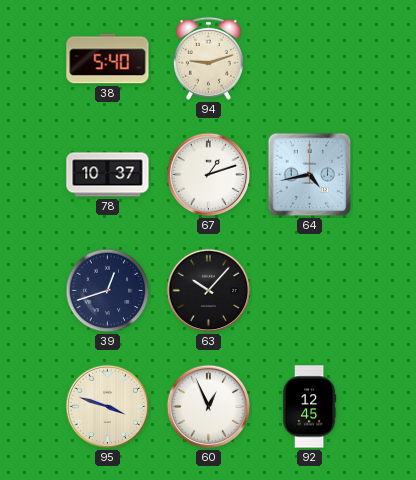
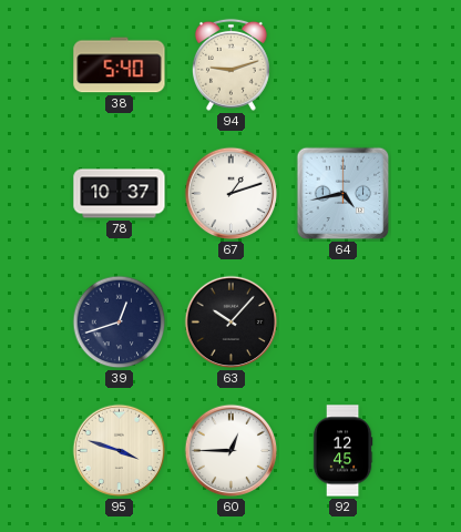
60: 12:56 -> 12:45 (232, 451)
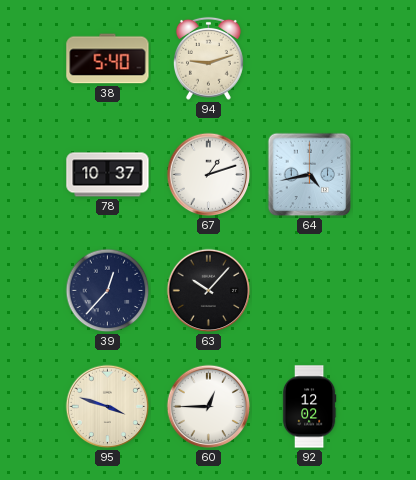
39: 12:42 -> 12:37 (108, 291)
92: 12:45 -> 12:02 (309, 407)
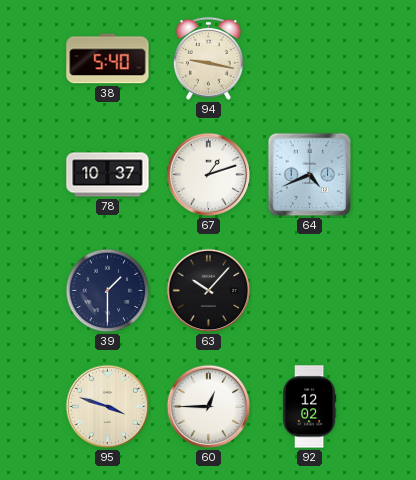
94: 9:12 -> 9:17 (208, 58)
64: 4:43 -> 4:41 (310, 175)
39: 12:37 -> 1:30 (108, 291)
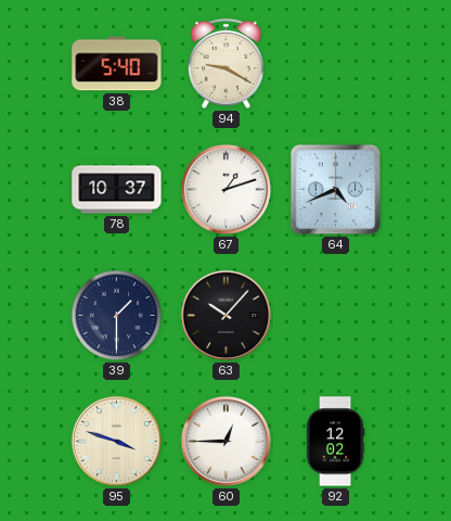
94: 9:17 -> 9:20 (225, 63)
